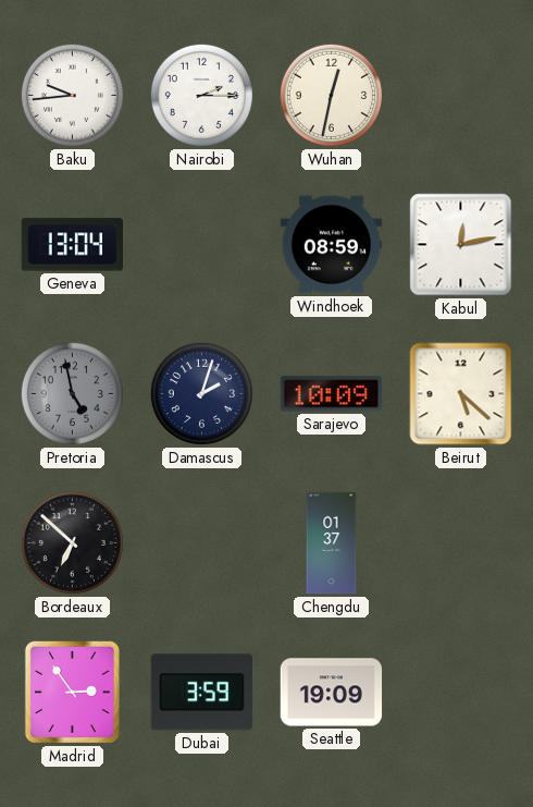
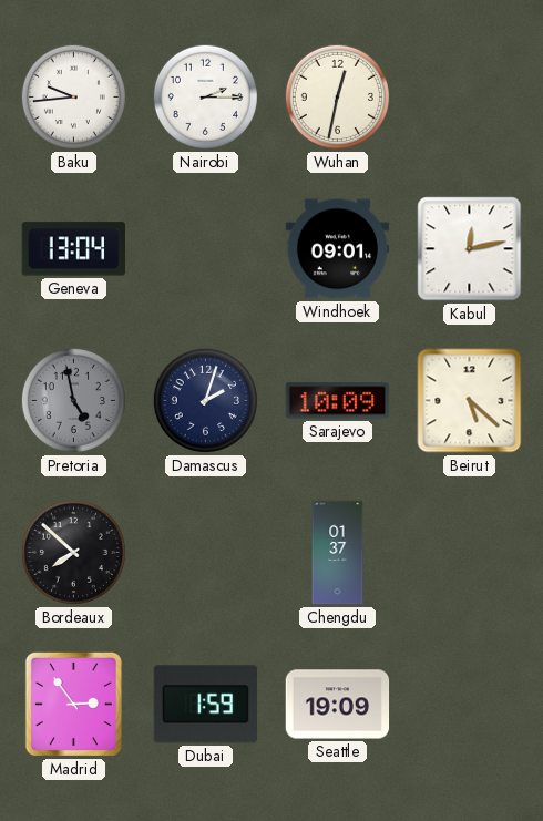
Windhoek: 08:59 -> 09:01 (338, 249)
Bordeaux: 6:52 -> 7:52 (73, 552)
Dubai: 3:59 -> 1:59 (205, 705)
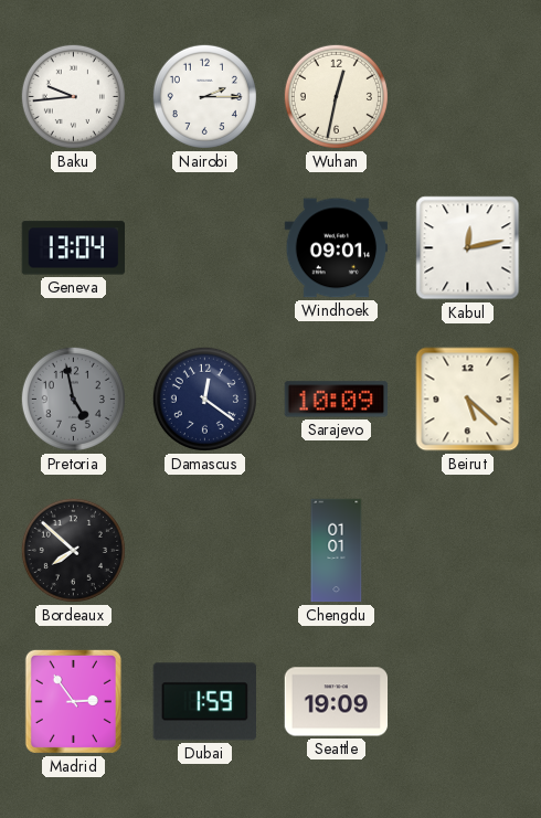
Damascus: 2:03 -> 12:21 (204, 399)
Chengdu: 01:37 -> 01:01 (337, 551)
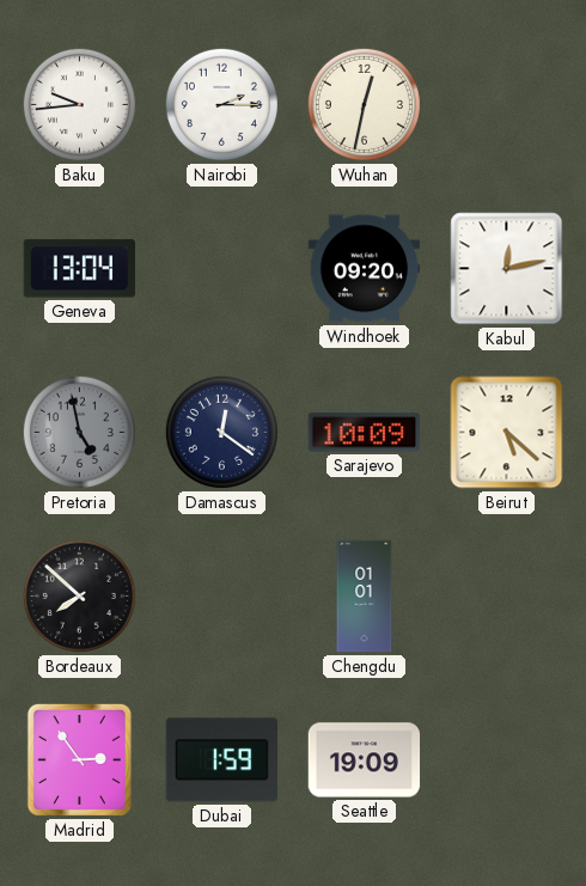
Windhoek: 09:01 -> 09:20 (365, 269)
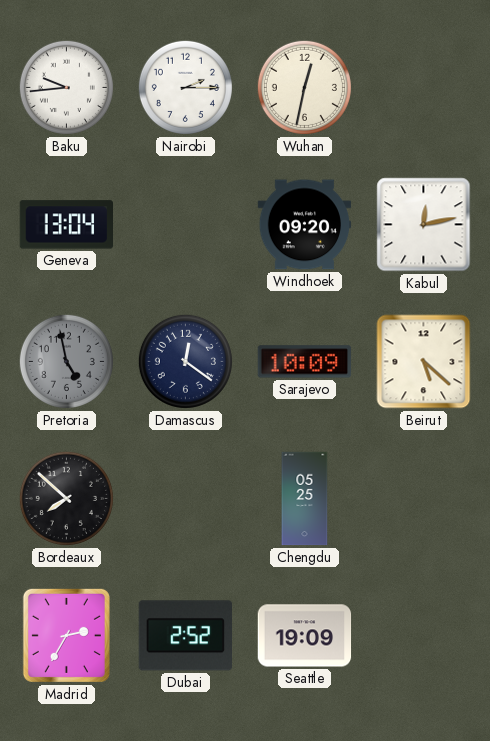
Chengdu: 01:01 -> 05:25 (305, 499)
Madrid: 2:54 -> 2:35 (66, 635)
Dubai: 1:59 -> 2:52 (185, 636)
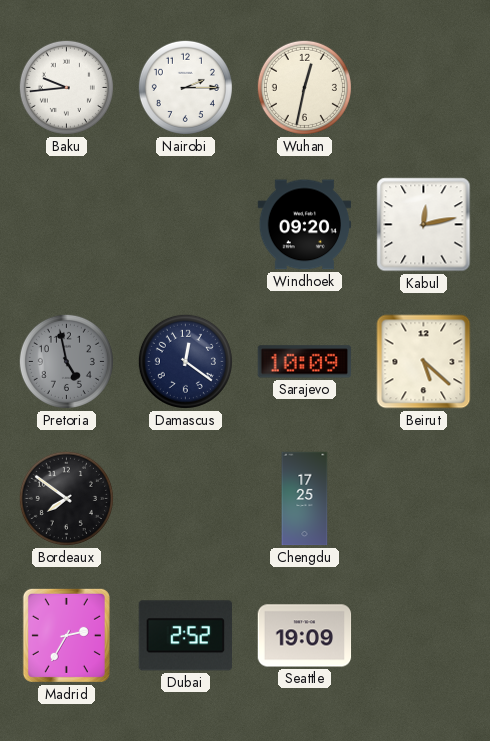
Geneva: 13:04 -> none (66, 225)
Bordeaux: 7:52 -> 7:51 (66, 498)
Chengdu: 05:25 -> 17:25 (305, 499)
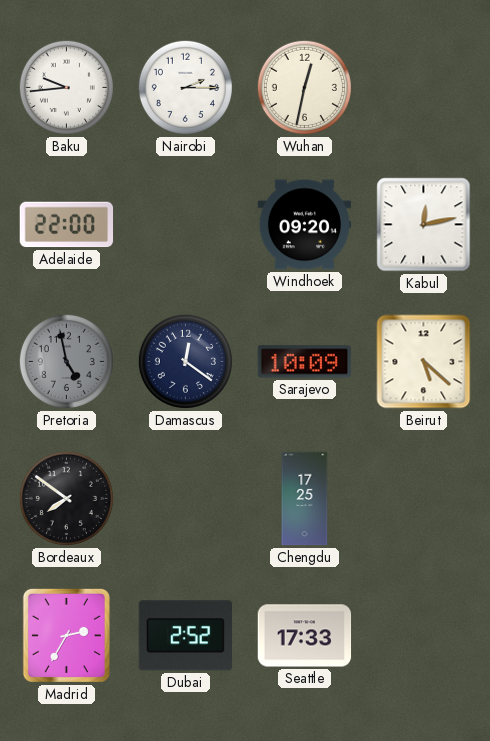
Adelaide: none -> 22:00 (67, 225)
Seattle: 19:09 -> 17:33 (305, 636)
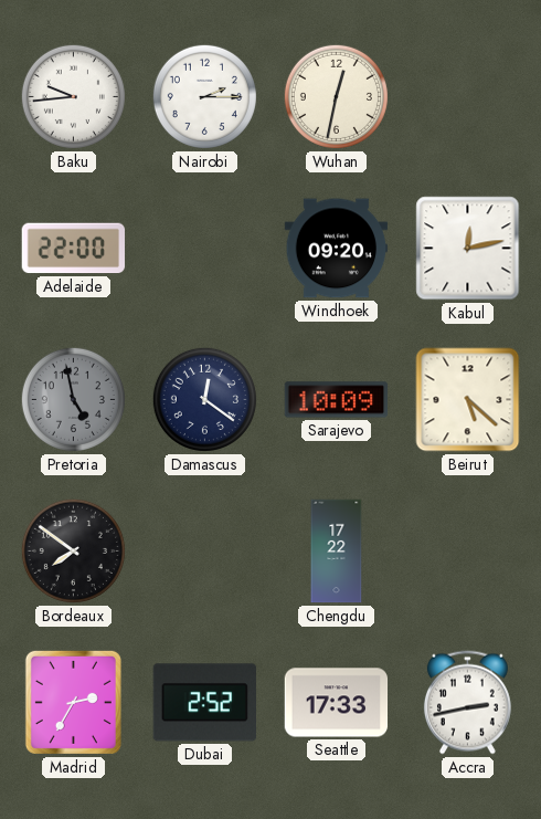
Chengdu: 17:25 -> 17:22 (337, 552)
Accra: none -> 2:43 (467, 703)
